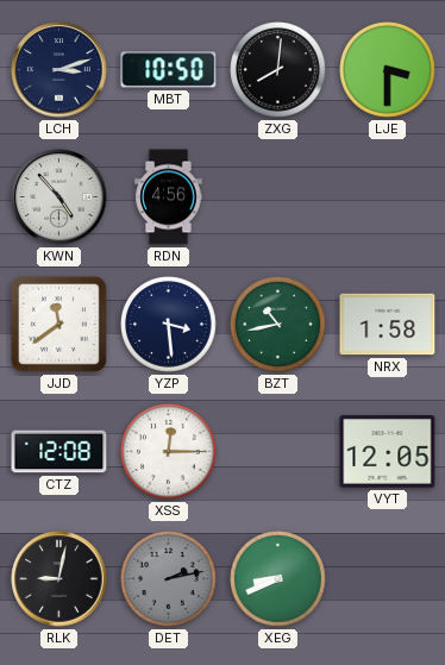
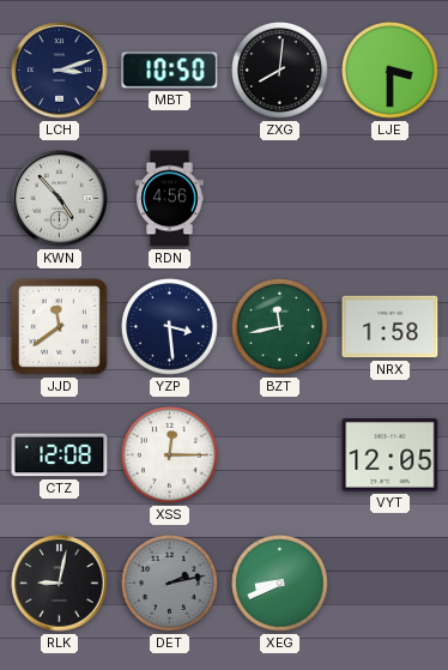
BZT: 10:43 -> 11:43 (280, 327)
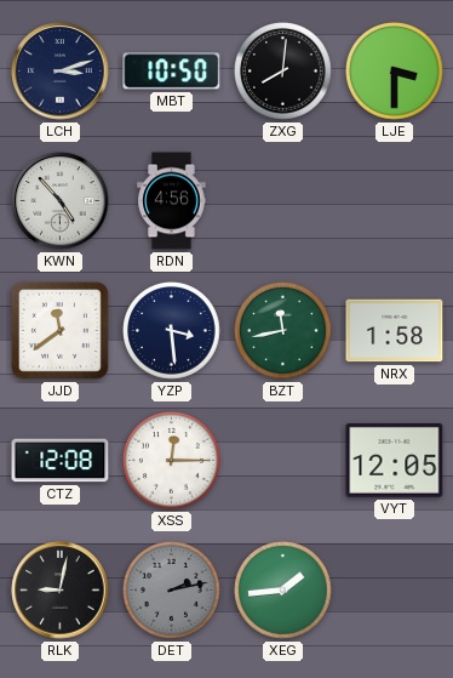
XEG: 8:41 -> 1:44 (283, 591)
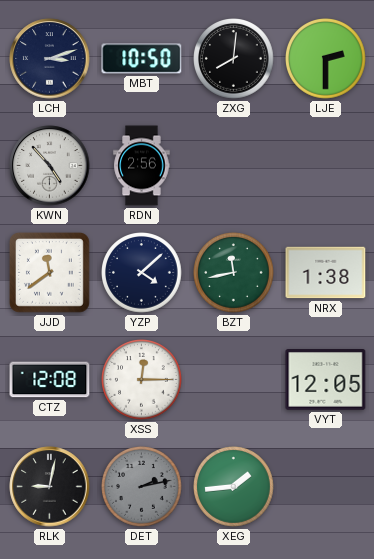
LJE: 3:30 -> 2:30 (326, 59)
RDN: 4:56 -> 2:56 (142, 166)
YZP: 3:29 -> 4:08 (142, 273)
NRX: 1:58 -> 1:38 (326, 273)
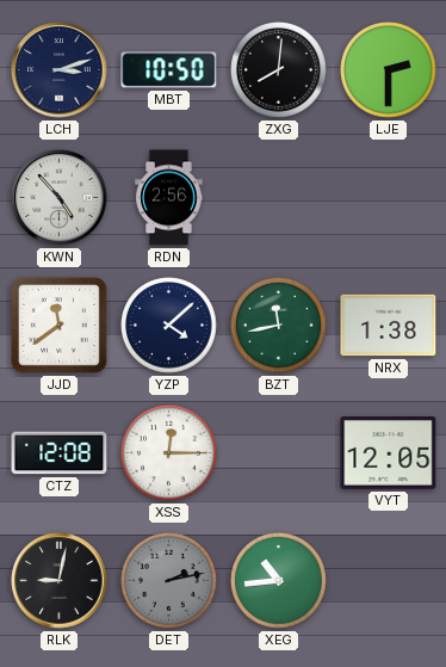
XEG: 1:44 -> 10:44 (279, 581)
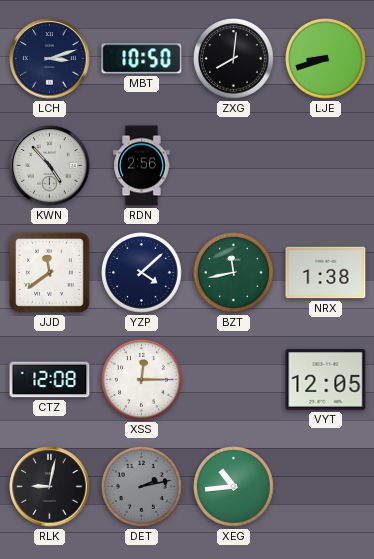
LJE: 2:30 -> 8:42 (326, 59)
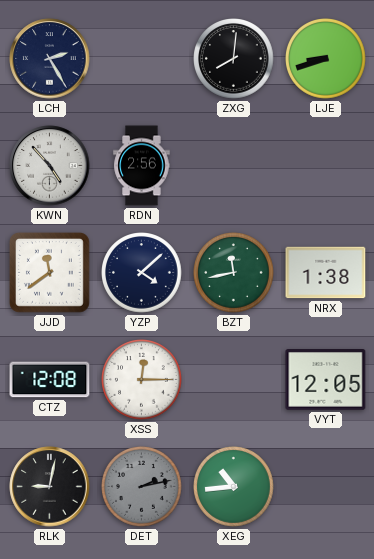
LCH: 3:12 -> 2:25 (50, 59)
MBT: 10:50 -> none (142, 59)
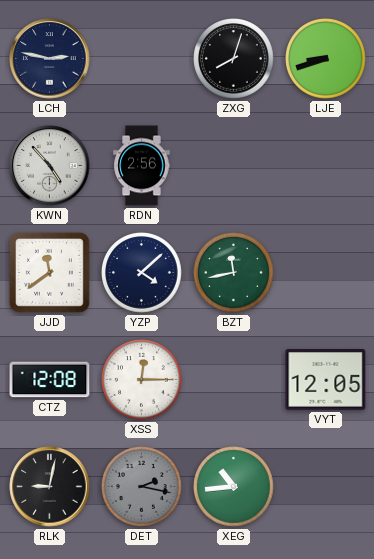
LCH: 2:25 -> 2:47 (50, 59)
ZXG: 8:01 -> 8:03 (234, 59)
NRX: 1:38 -> none (326, 273)
DET: 2:13 -> 2:17 (142, 487)
